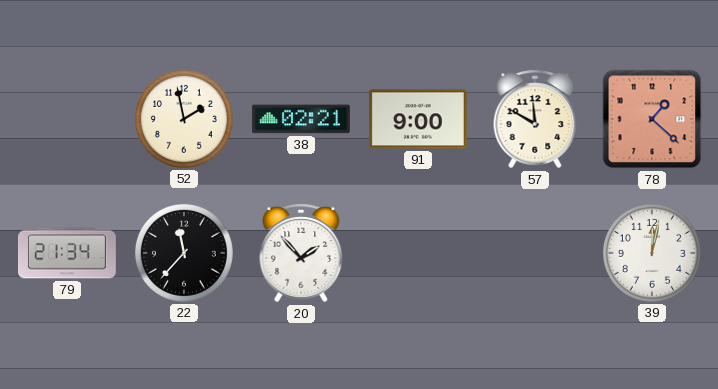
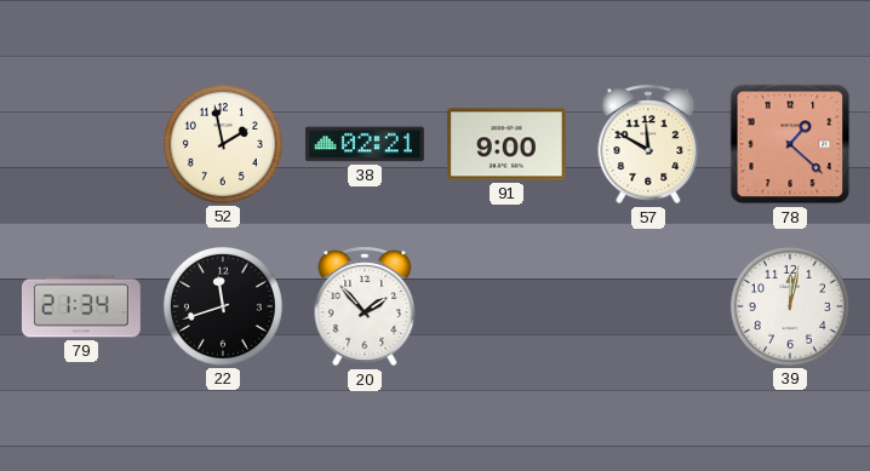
22: 11:37 -> 11:42 (223, 306)
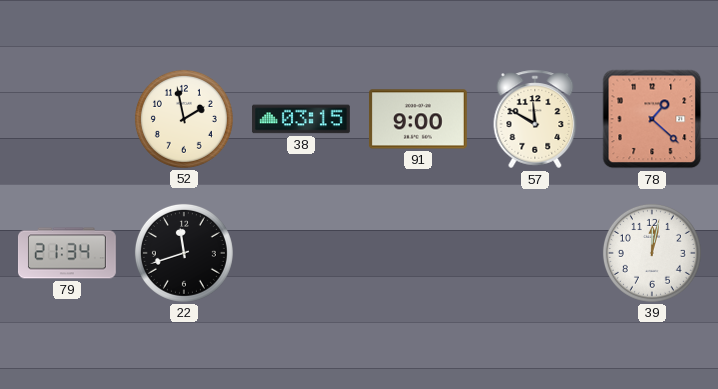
38: 02:21 -> 03:15 (302, 119)
20: 1:53 -> none (365, 306)
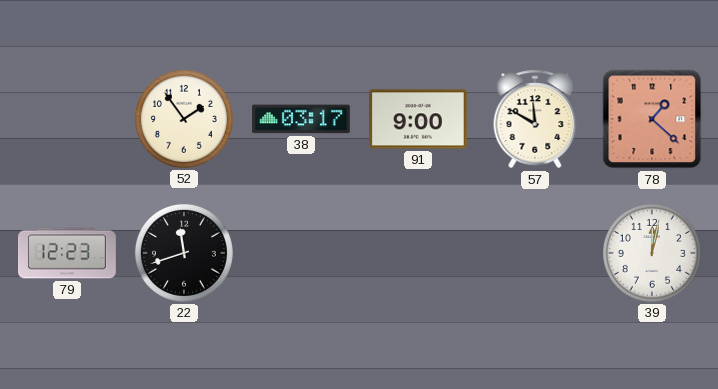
52: 1:58 -> 1:54 (184, 119)
38: 03:15 -> 03:17 (302, 119)
79: 21:34 -> 12:23 (68, 253)
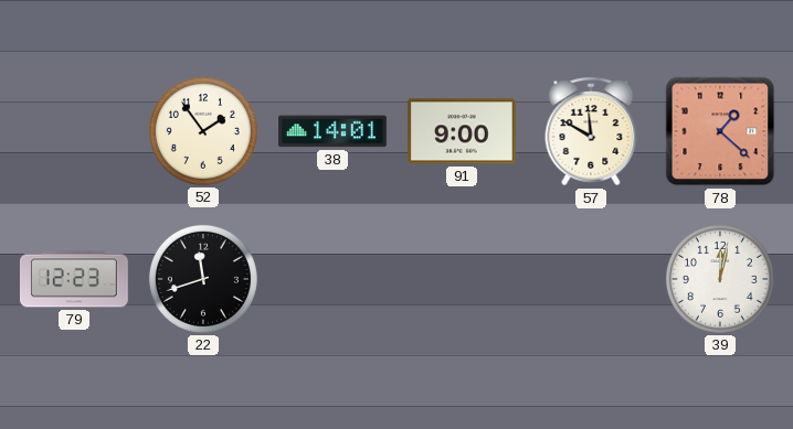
38: 03:17 -> 14:01 (334, 131)
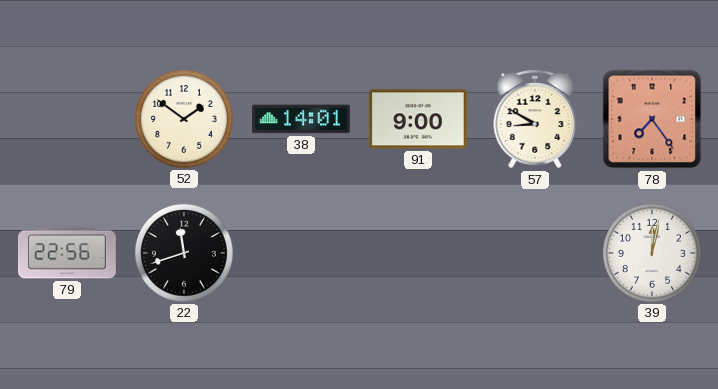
52: 1:54 -> 1:51 (184, 119)
57: 11:50 -> 8:50 (535, 119)
78: 1:22 -> 7:24 (652, 119)
79: 12:23 -> 22:56 (68, 253)
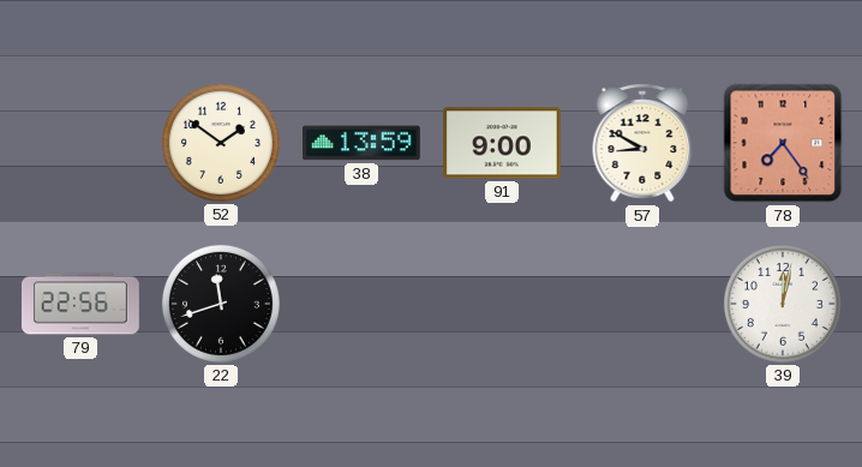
38: 14:01 -> 13:59 (363, 143)
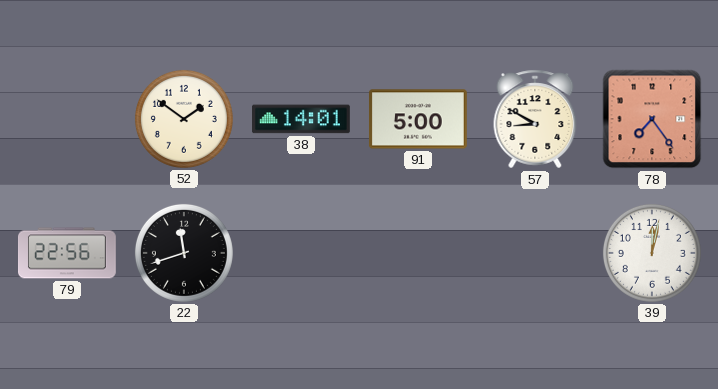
38: 13:59 -> 14:01 (302, 119)
91: 9:00 -> 5:00 (418, 119)
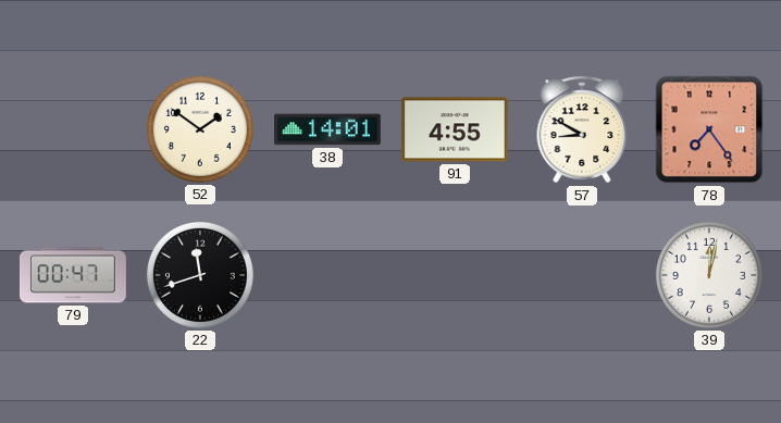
91: 5:00 -> 4:55 (455, 129)
79: 22:56 -> 00:47 (74, 275)
